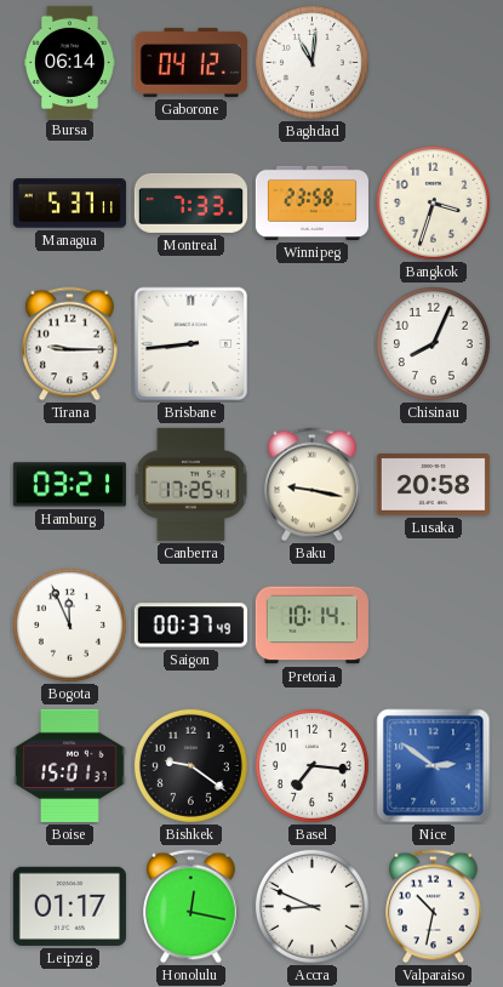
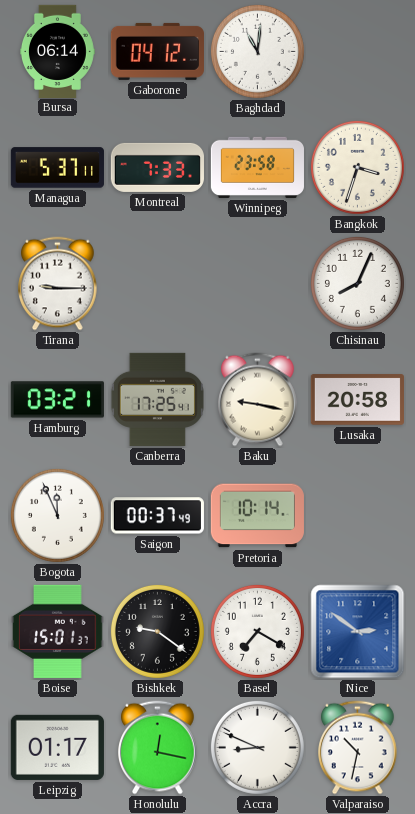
Brisbane: 8:44 -> none (192, 344)
Basel: 7:16 -> 7:20 (257, 631)
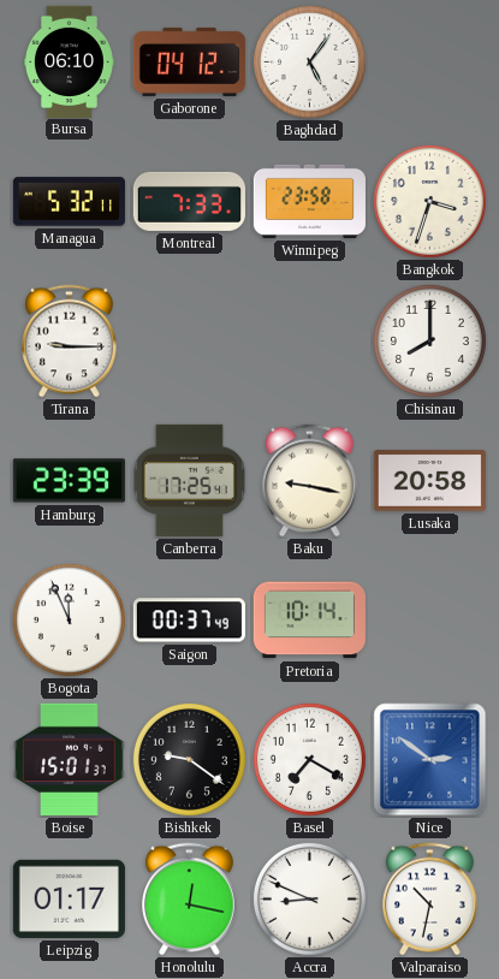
Bursa: 06:14 -> 06:10 (70, 61)
Baghdad: 11:01 -> 5:06 (309, 61)
Managua: 5:37 -> 5:32 (69, 202)
Chisinau: 8:04 -> 8:00 (429, 340)
Hamburg: 03:21 -> 23:39 (69, 481)
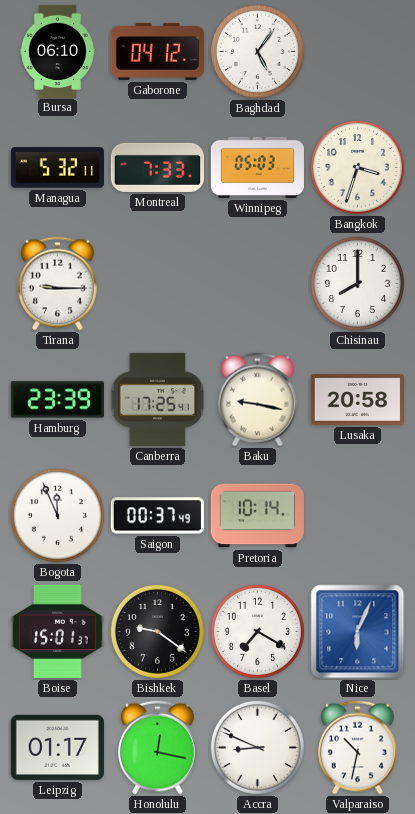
Winnipeg: 23:58 -> 05:03 (257, 167)
Nice: 2:51 -> 6:04 (358, 632)
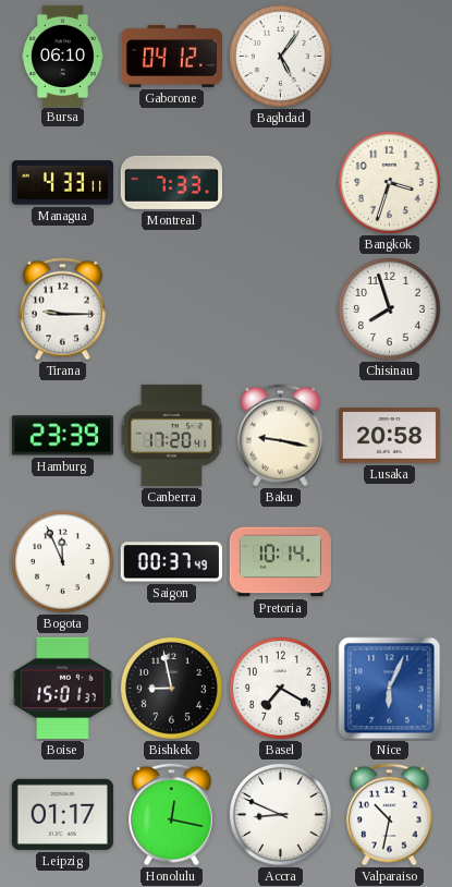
Managua: 5:32 -> 4:33 (62, 183)
Winnipeg: 05:03 -> none (257, 167)
Chisinau: 8:00 -> 7:57 (389, 308)
Canberra: 17:25 -> 17:20 (171, 435)
Bishkek: 9:21 -> 8:58 (171, 688)
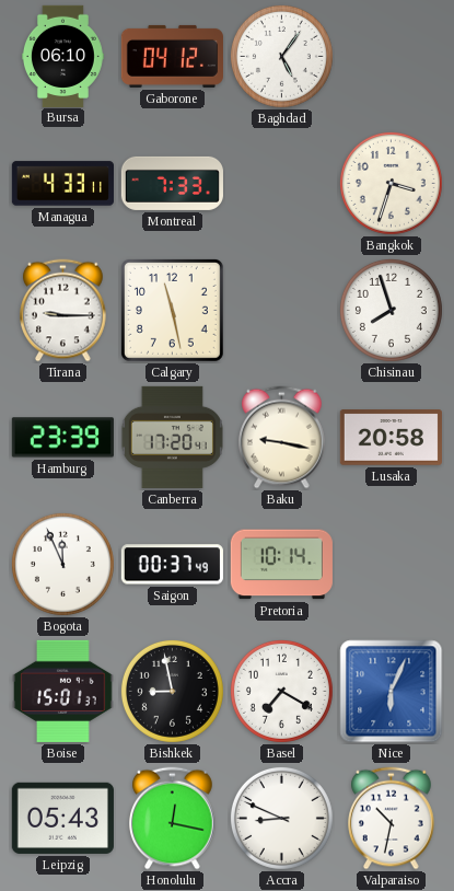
Calgary: none -> 11:28 (172, 310)
Leipzig: 01:17 -> 05:43 (62, 818)
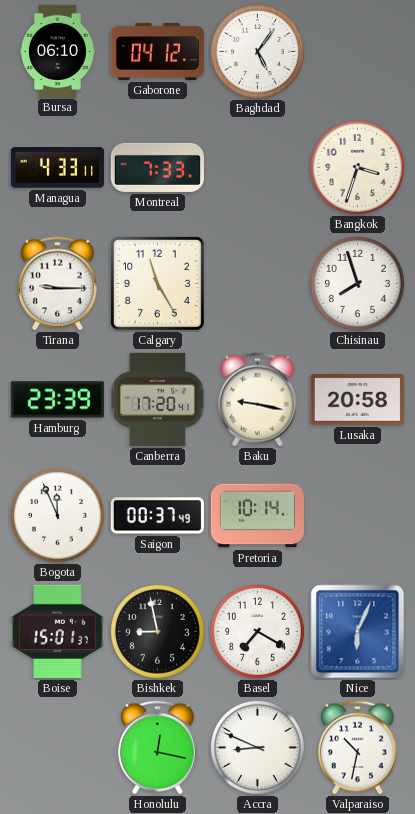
Calgary: 11:28 -> 11:25 (157, 283)
Leipzig: 05:43 -> none (62, 818)
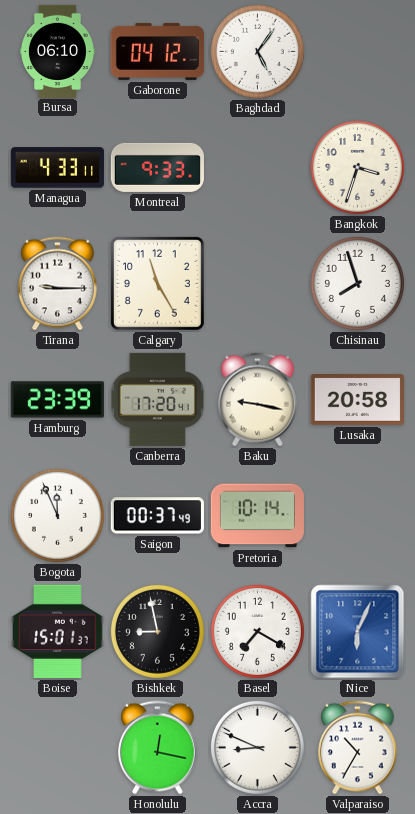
Montreal: 7:33 -> 9:33 (157, 167)
Valparaiso: 10:32 -> 10:35 (358, 748)
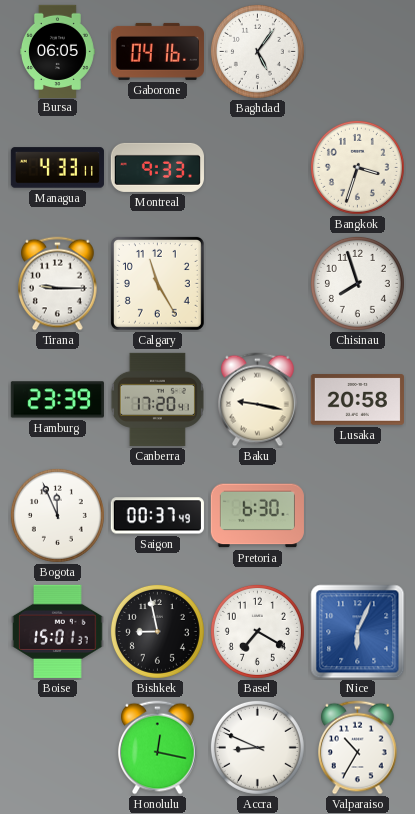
Bursa: 06:10 -> 06:05 (58, 51)
Gaborone: 04:12 -> 04:16 (157, 51)
Pretoria: 10:14 -> 6:30 (257, 516)
